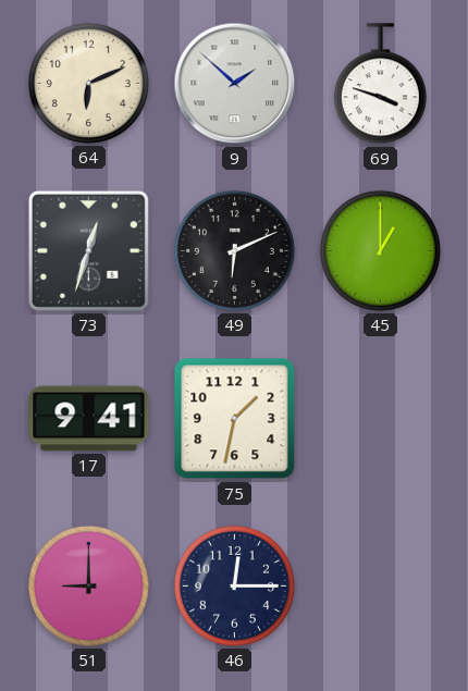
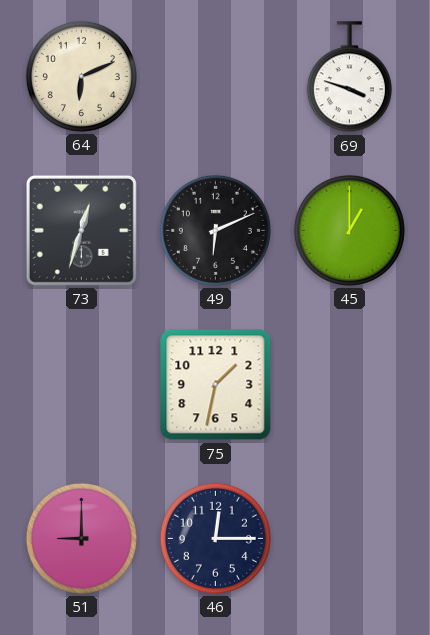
9: 1:52 -> none (235, 84)
17: 9:41 -> none (89, 419)
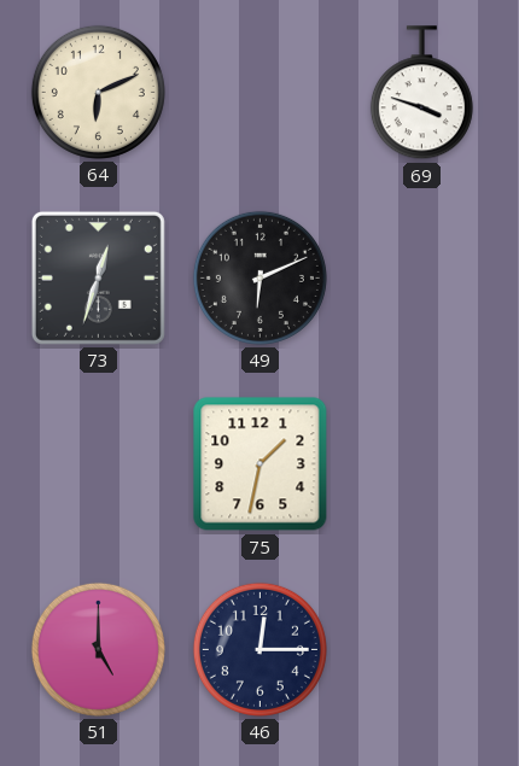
45: 1:00 -> none (349, 230)
51: 9:00 -> 5:00 (98, 649)
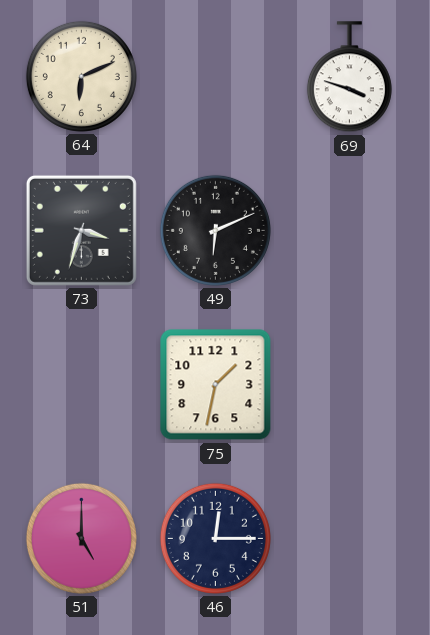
73: 12:33 -> 3:33 (81, 230)
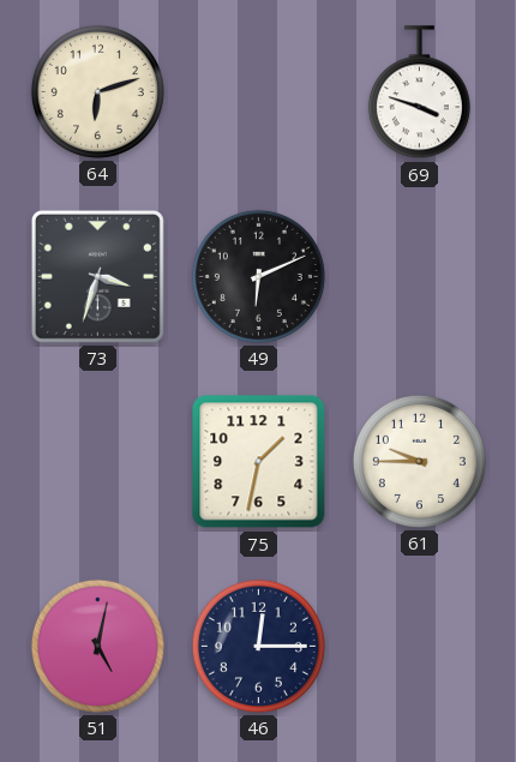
64: 6:11 -> 6:12 (97, 91)
61: none -> 9:45 (419, 461)
51: 5:00 -> 5:02 (97, 646)
